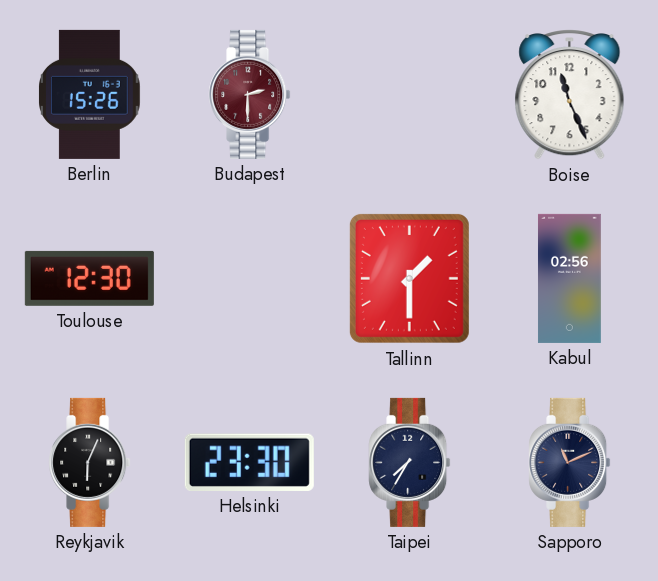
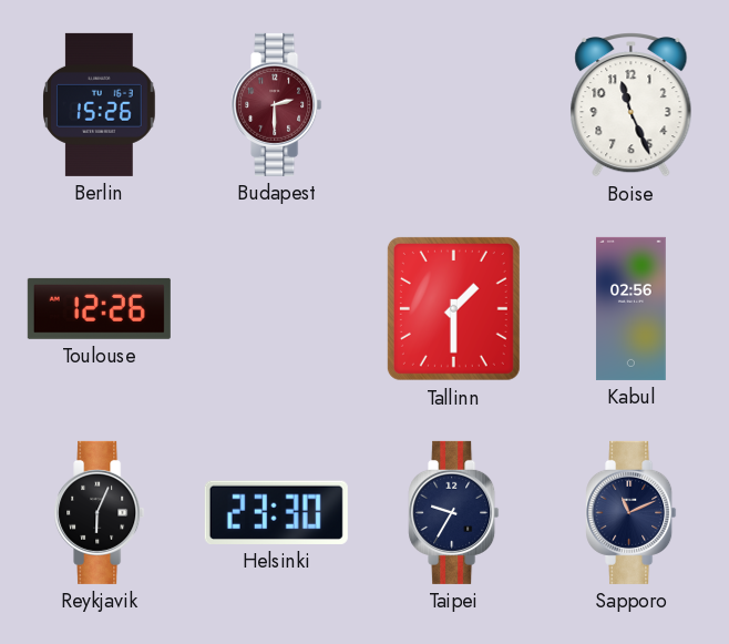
Toulouse: 12:30 -> 12:26 (99, 308)
Taipei: 7:35 -> 9:35 (454, 512)
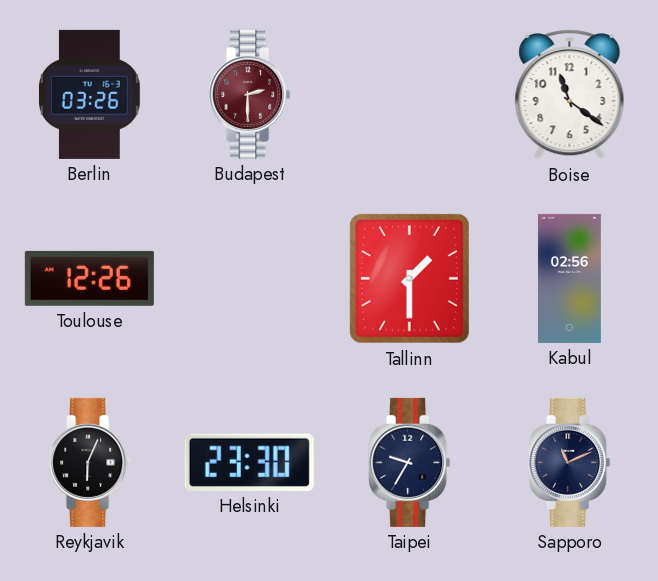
Berlin: 15:26 -> 03:26 (90, 94)
Boise: 11:26 -> 11:21 (570, 95)
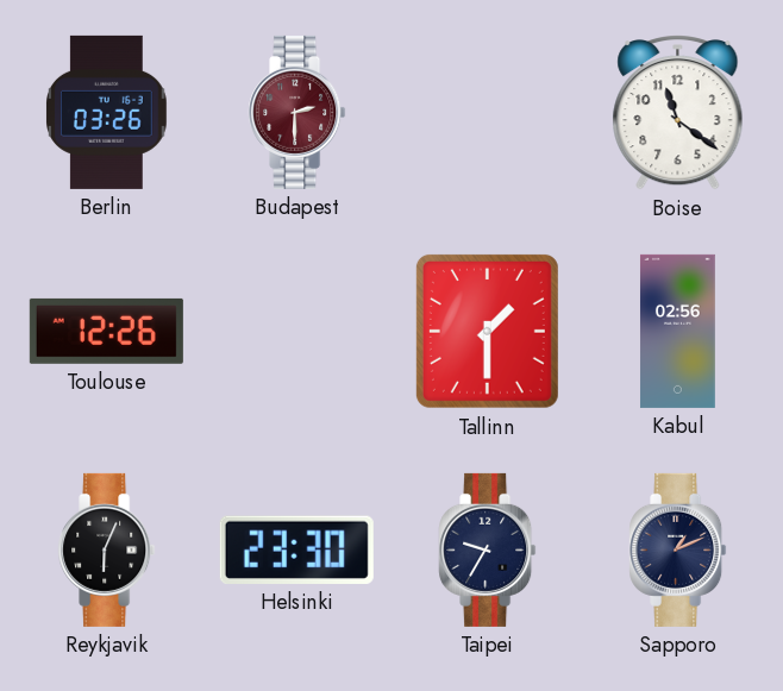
Sapporo: 11:11 -> 1:11 (678, 549)
